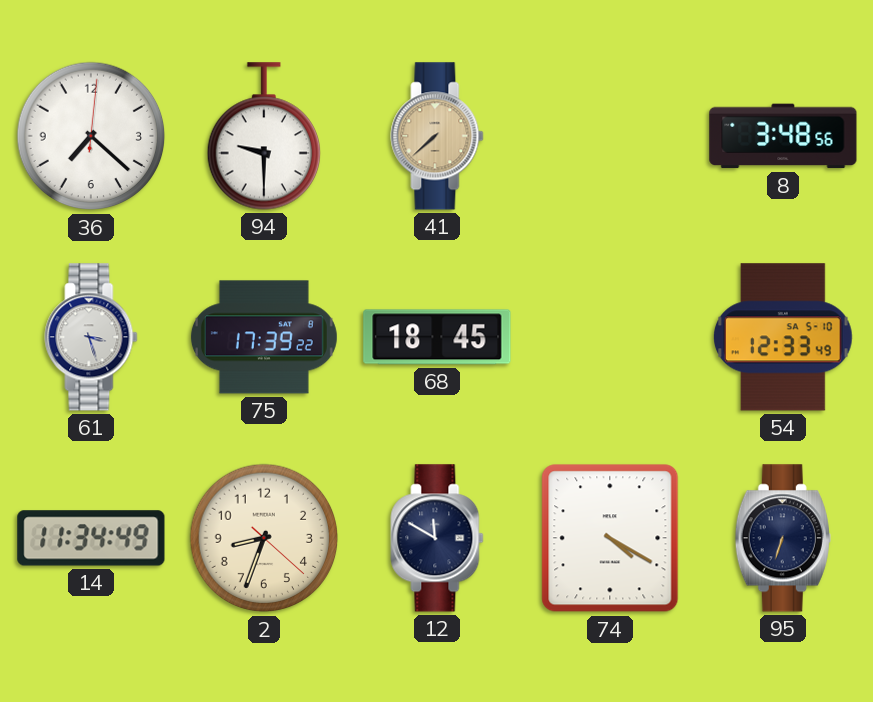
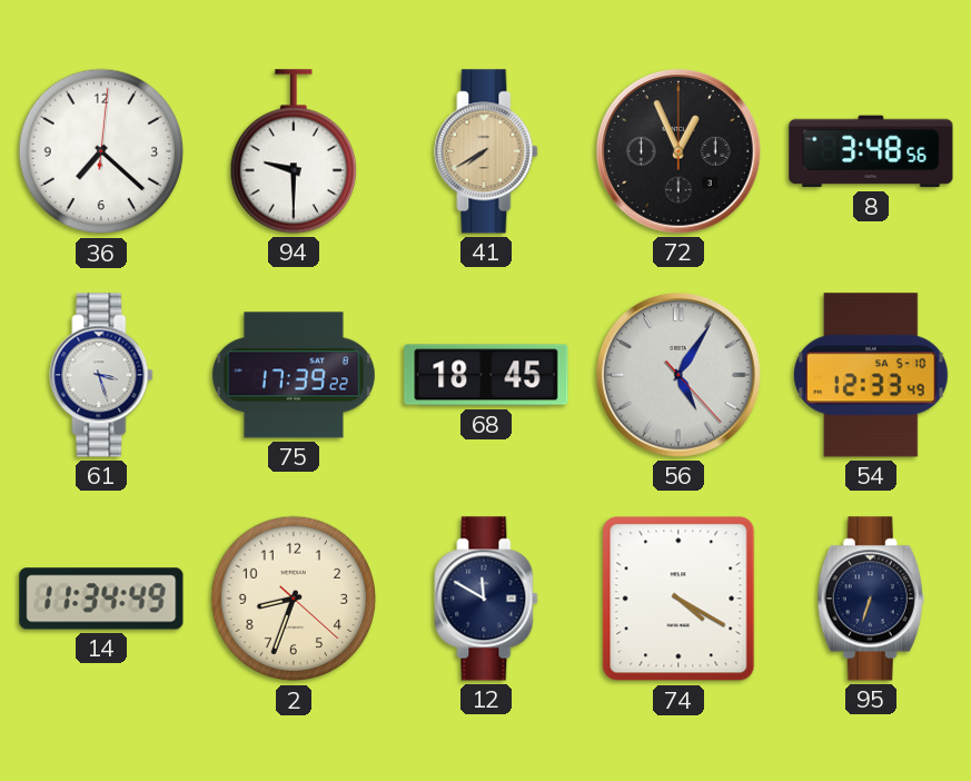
41: 7:38 -> 7:40 (486, 151)
72: none -> 12:56 (678, 151)
56: none -> 5:05 (678, 375)
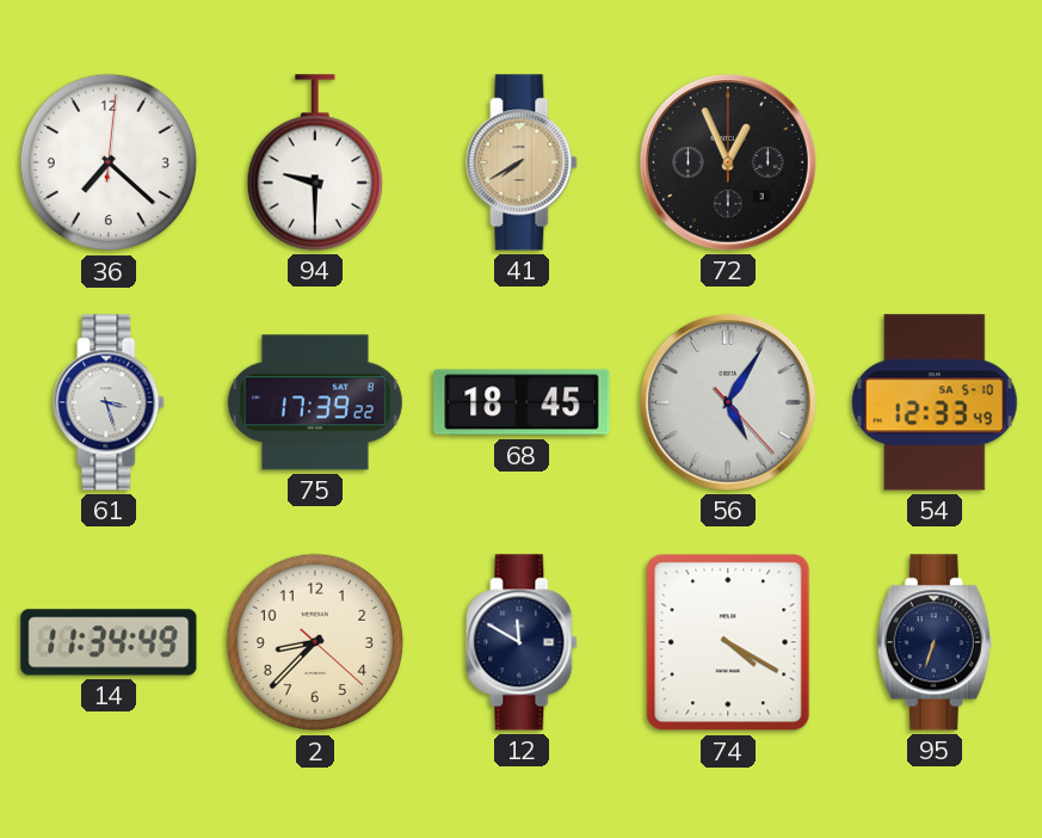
8: 3:48 -> none (871, 151)
2: 8:33 -> 8:37 (315, 642)
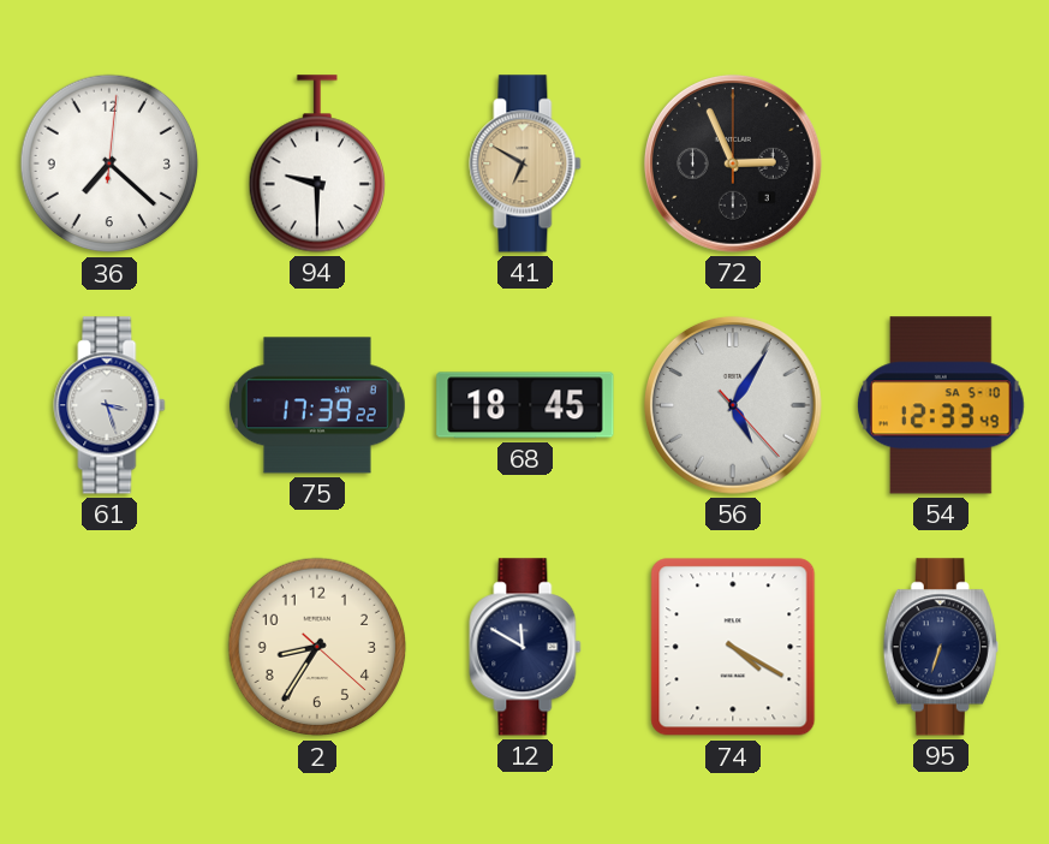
41: 7:40 -> 6:50 (525, 164)
72: 12:56 -> 2:56 (733, 164)
14: 11:34 -> none (109, 642)
2: 8:37 -> 8:35 (317, 647)
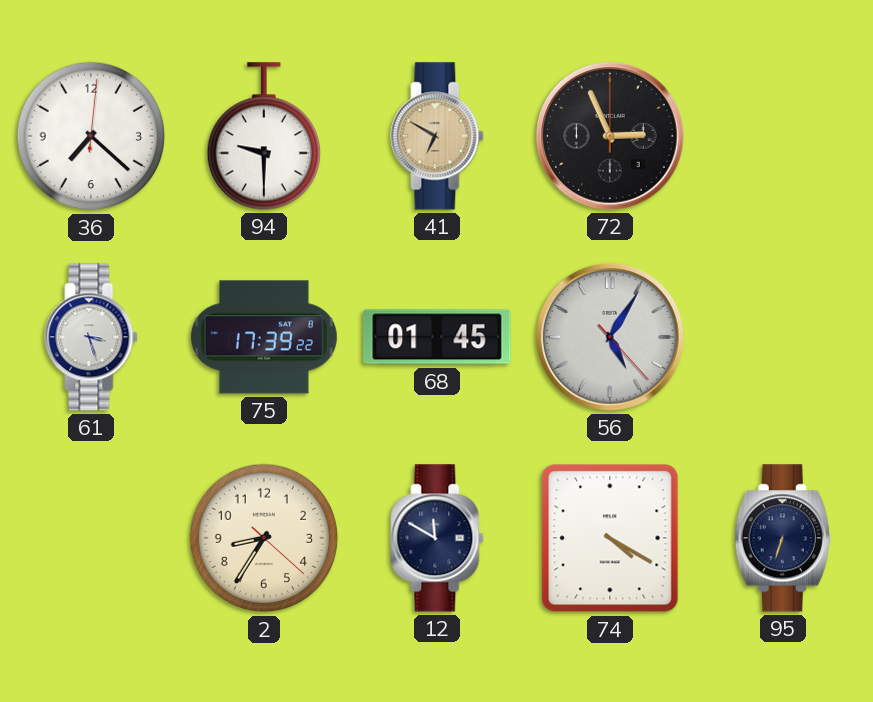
68: 18:45 -> 01:45 (437, 337)
54: 12:33 -> none (942, 405)
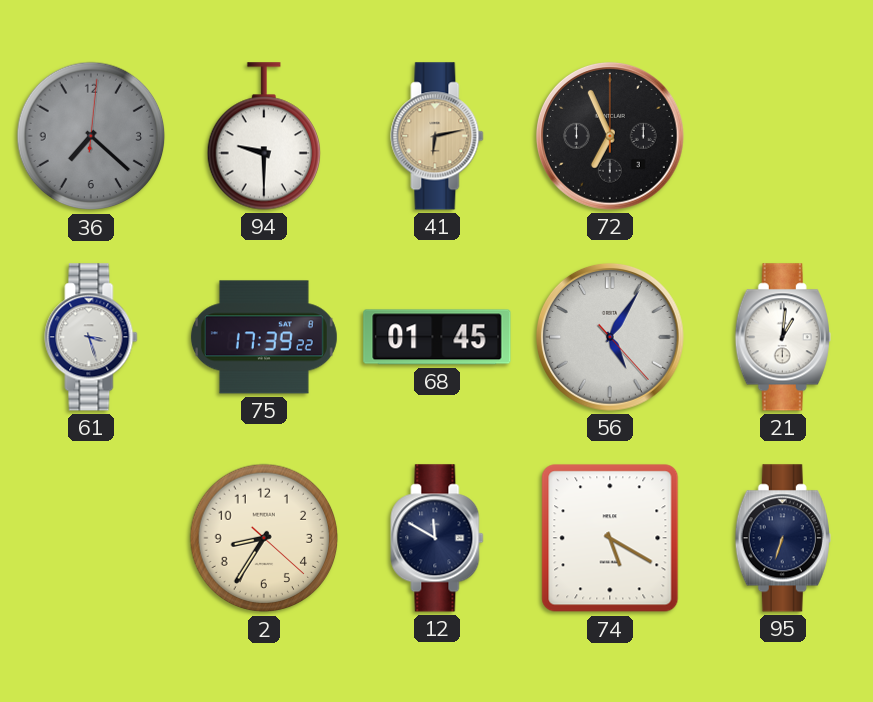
36 dial: white -> grey (91, 136)
41: 6:50 -> 6:13 (437, 136)
72: 2:56 -> 6:56 (610, 136)
21: none -> 1:01 (783, 337)
74: 4:20 -> 5:20 (610, 538)
